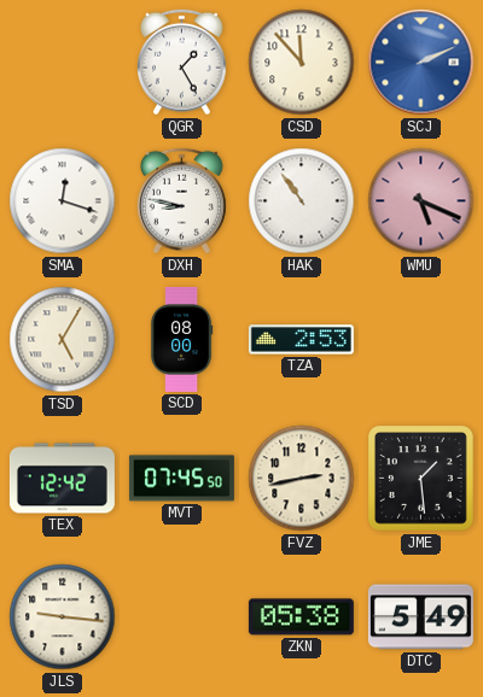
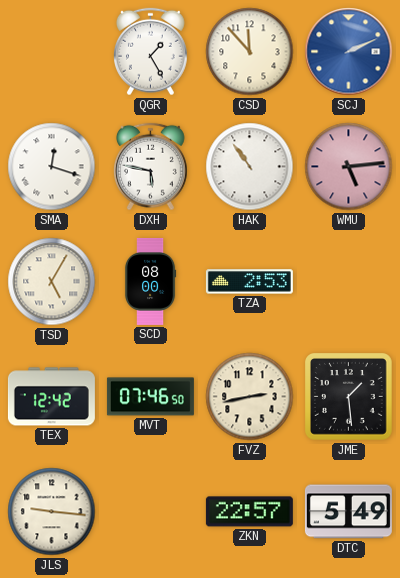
DXH: 8:47 -> 5:47 (151, 167)
WMU: 5:19 -> 5:14 (349, 167)
MVT: 07:45 -> 07:46 (150, 397)
ZKN: 05:38 -> 22:57 (249, 512)
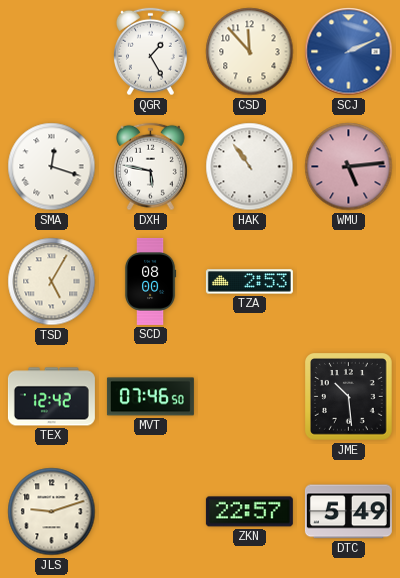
FVZ: 2:43 -> none (250, 397)
JME: 1:29 -> 10:29 (349, 397)
JLS: 9:16 -> 9:12 (52, 512)
